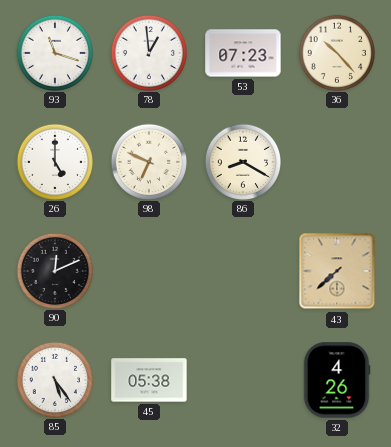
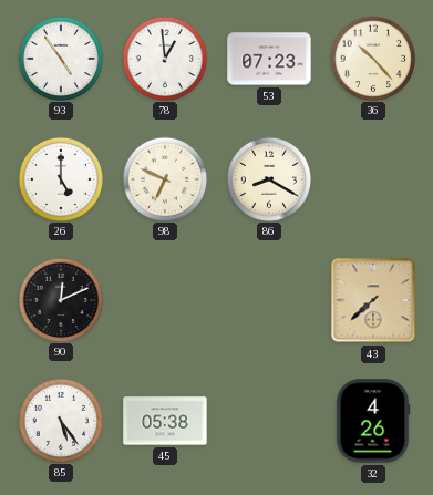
93: 11:18 -> 4:54 (60, 58)
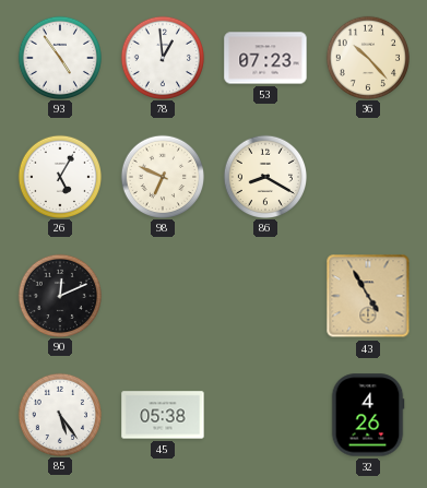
26: 5:00 -> 5:05 (59, 176)
43: 7:38 -> 4:55 (368, 296)
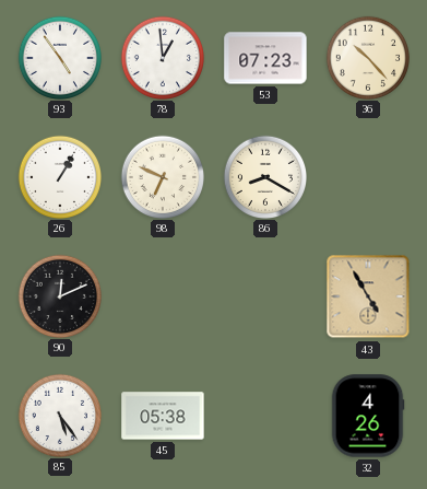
26: 5:05 -> 1:05 (59, 176)
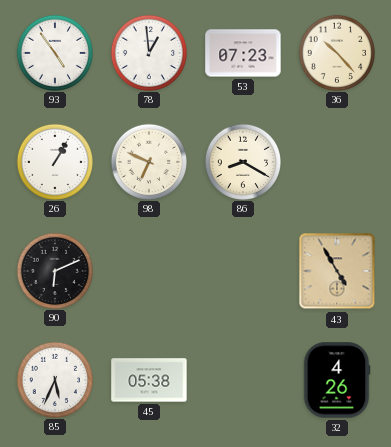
90: 12:11 -> 6:11 (54, 270)
85: 5:24 -> 5:34 (54, 379)
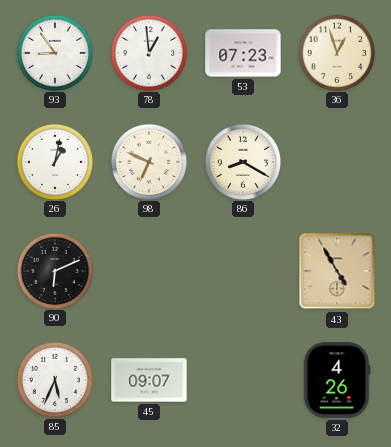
93: 4:54 -> 8:54 (54, 52)
36: 10:23 -> 12:57 (336, 52)
26: 1:05 -> 1:02 (54, 161)
45: 05:38 -> 09:07 (149, 380)
